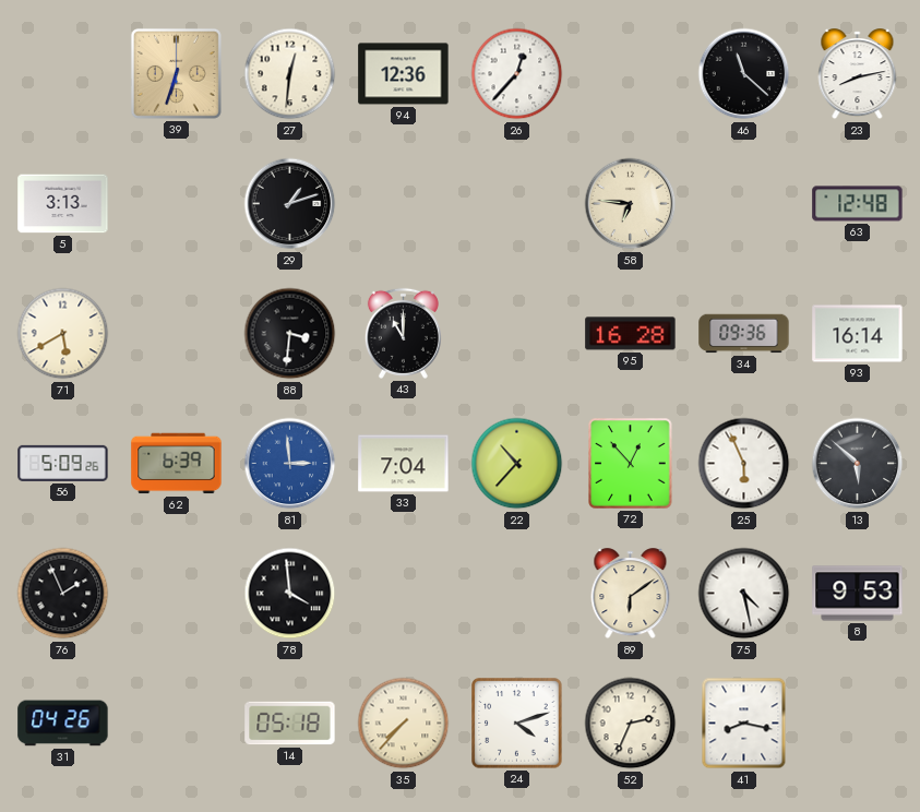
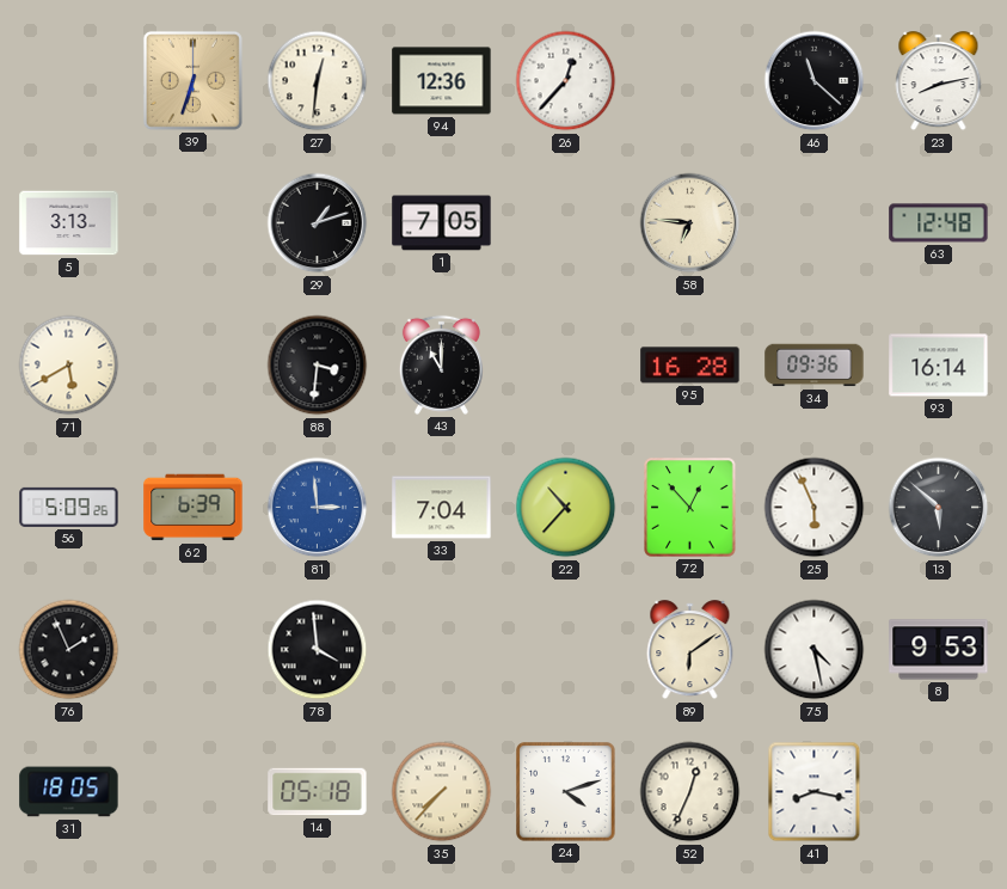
1: none -> 7:05 (442, 223)
31: 04:26 -> 18:05 (69, 792)
52: 2:34 -> 12:34 (690, 792)
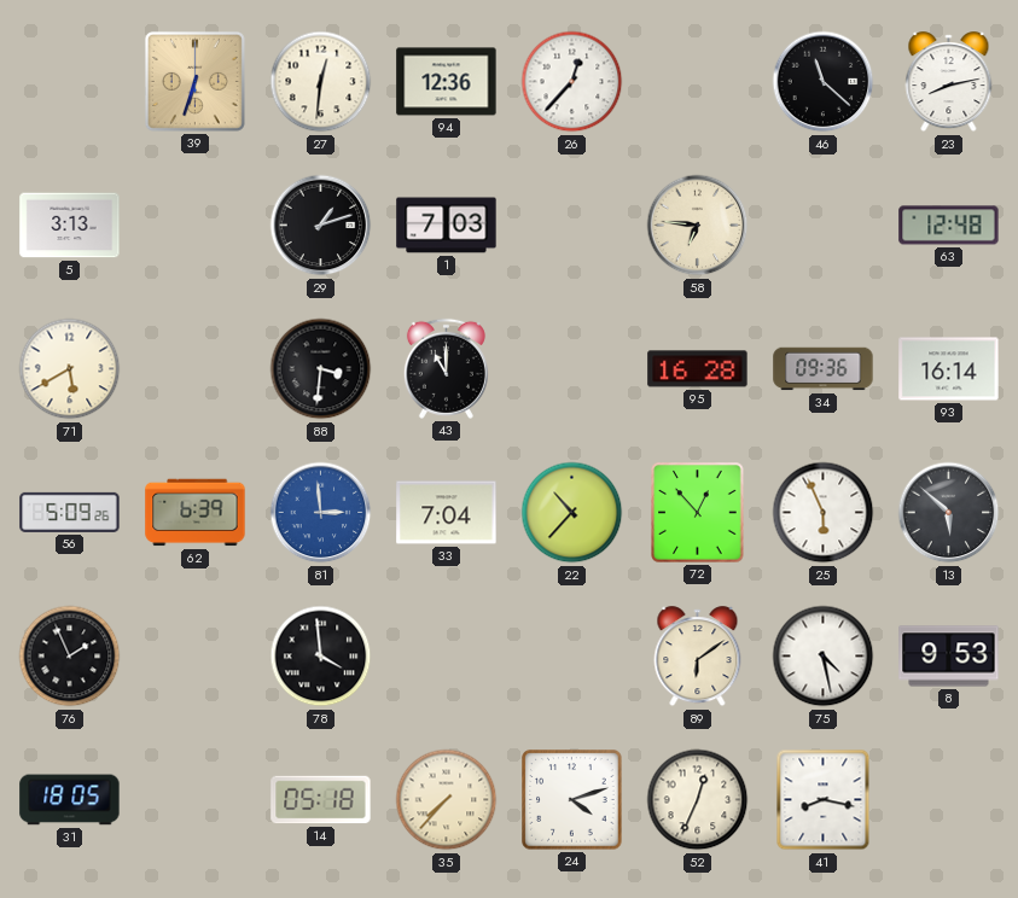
1: 7:05 -> 7:03 (447, 226)
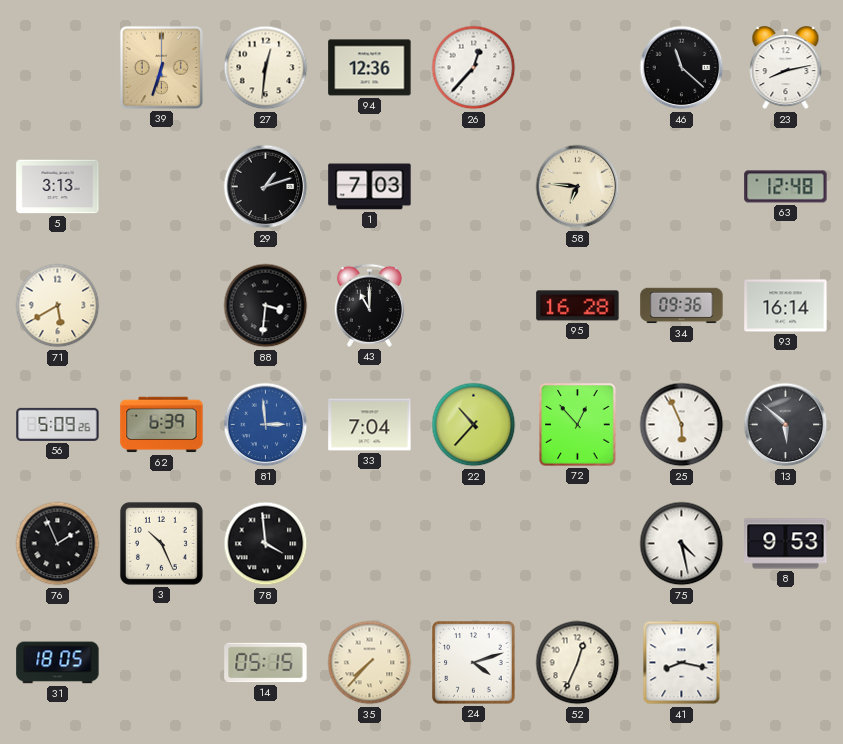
3: none -> 10:26 (161, 543)
89: 6:09 -> none (698, 657)
14: 05:18 -> 05:15 (266, 663)
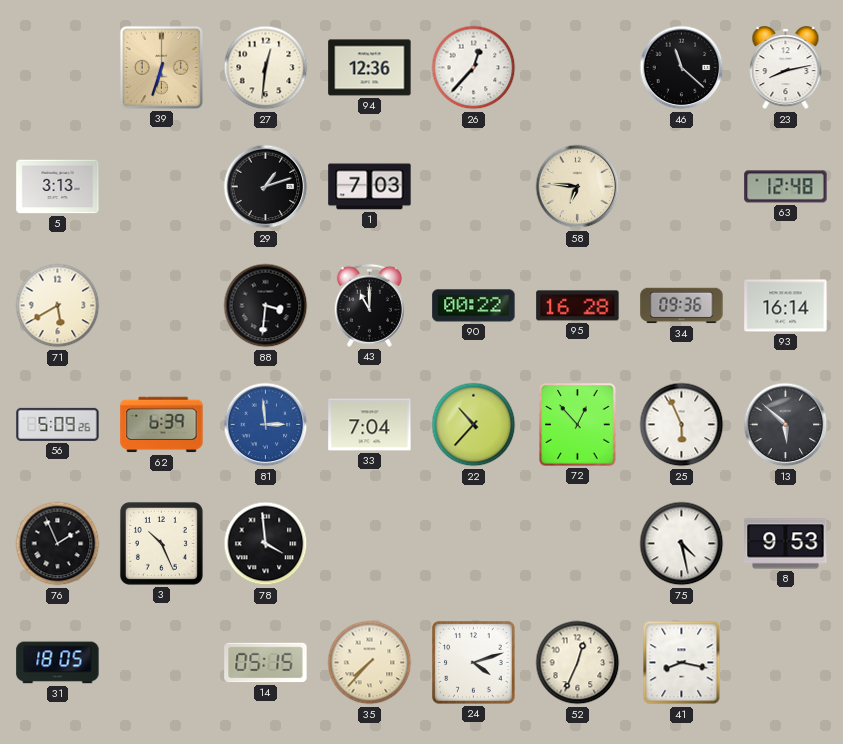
90: none -> 00:22 (474, 306)
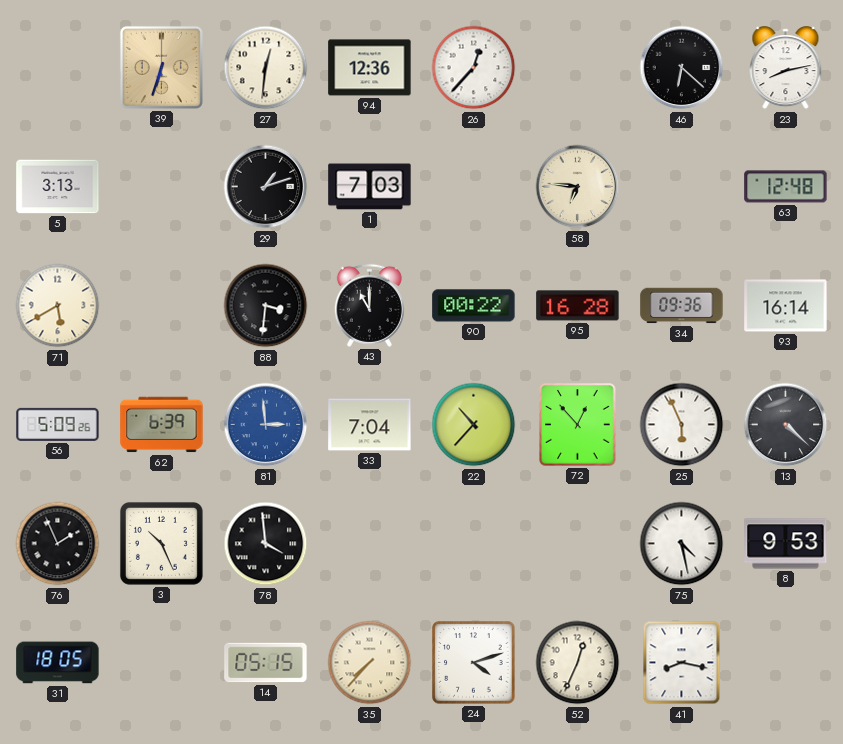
46: 11:22 -> 6:22 (682, 68)
13: 5:52 -> 4:22 (786, 425)
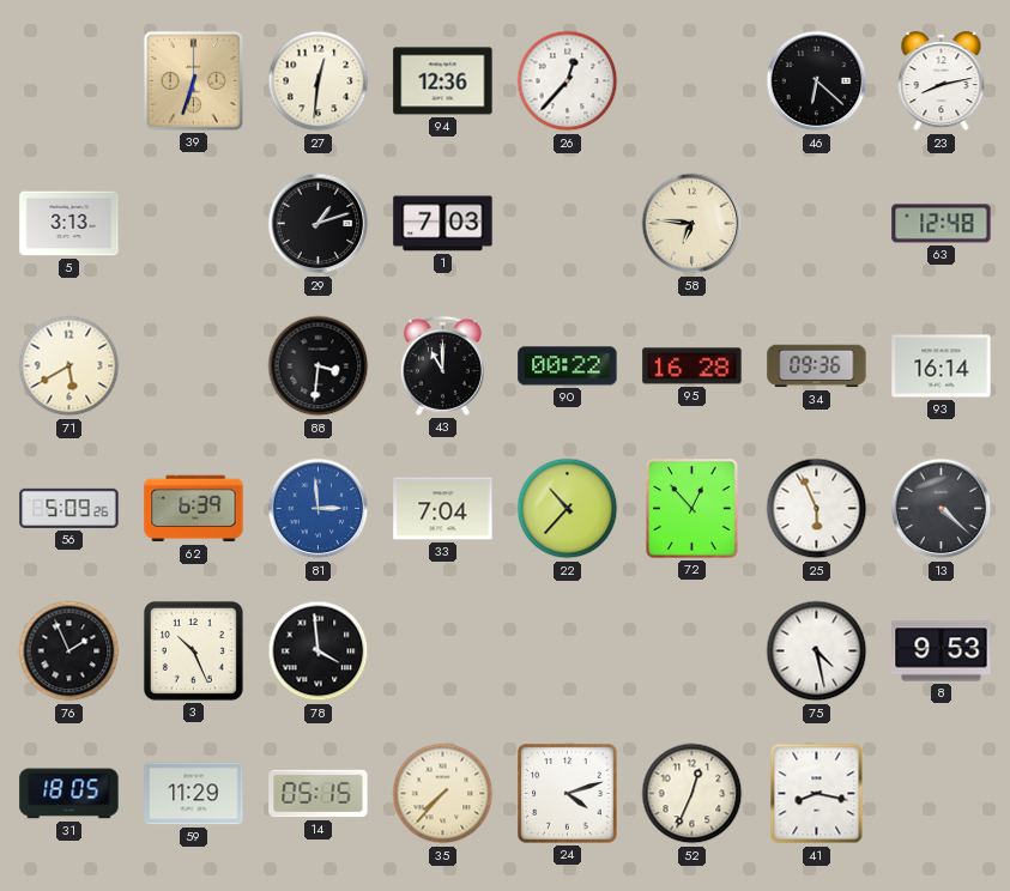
59: none -> 11:29 (194, 794)
